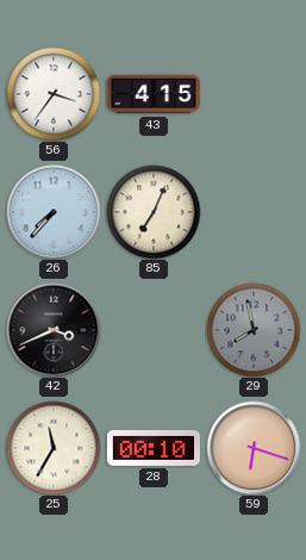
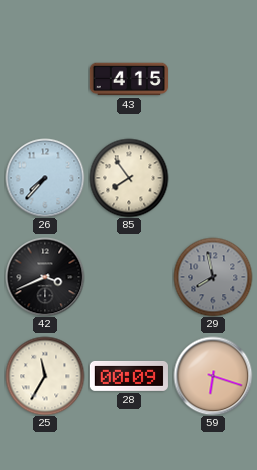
56: 3:36 -> none (54, 94)
85: 7:04 -> 7:54 (129, 178)
28: 00:10 -> 00:09 (129, 376)
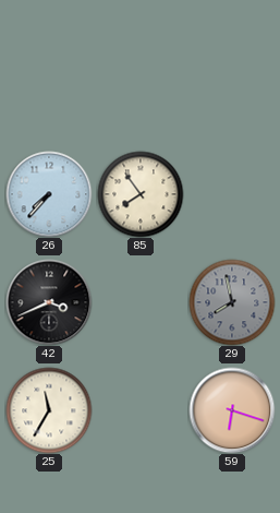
43: 4:15 -> none (129, 79)
28: 00:09 -> none (129, 376)
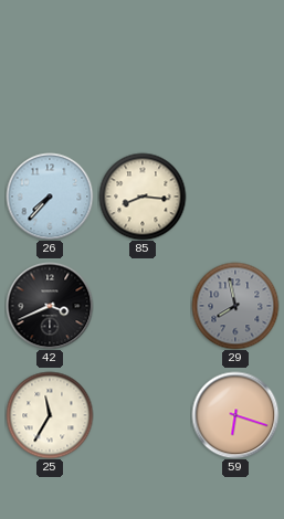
85: 7:54 -> 8:16 (143, 197)
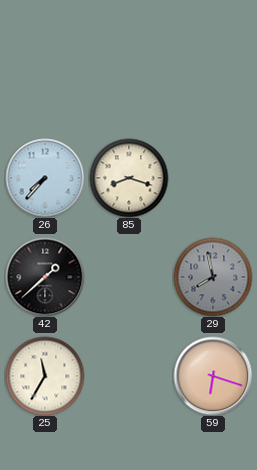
85: 8:16 -> 8:18 (129, 178)
42: 3:41 -> 1:38 (45, 277)
